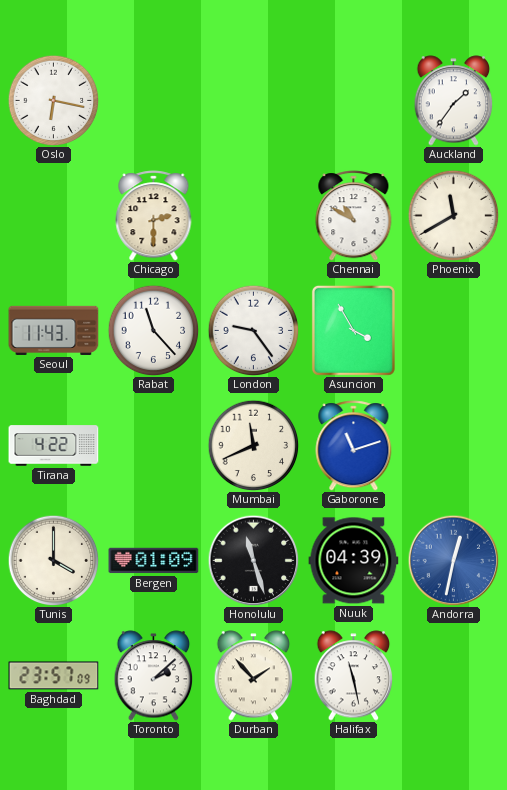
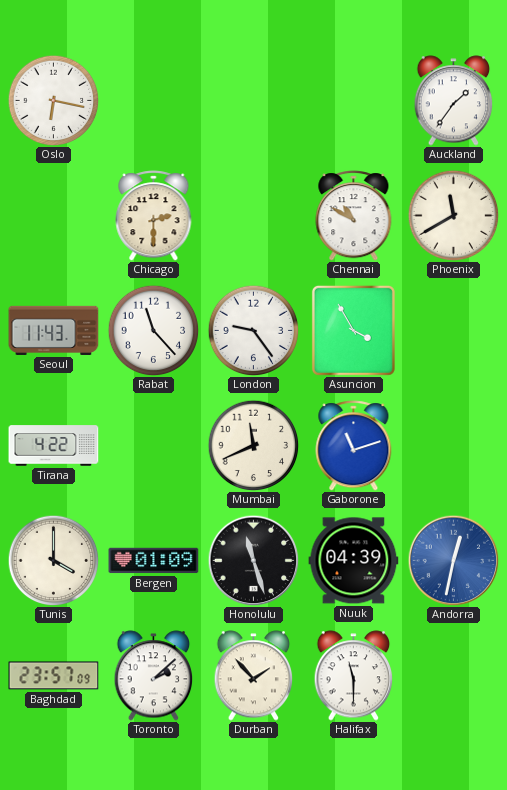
Halifax: 11:28 -> 11:30 (354, 676)
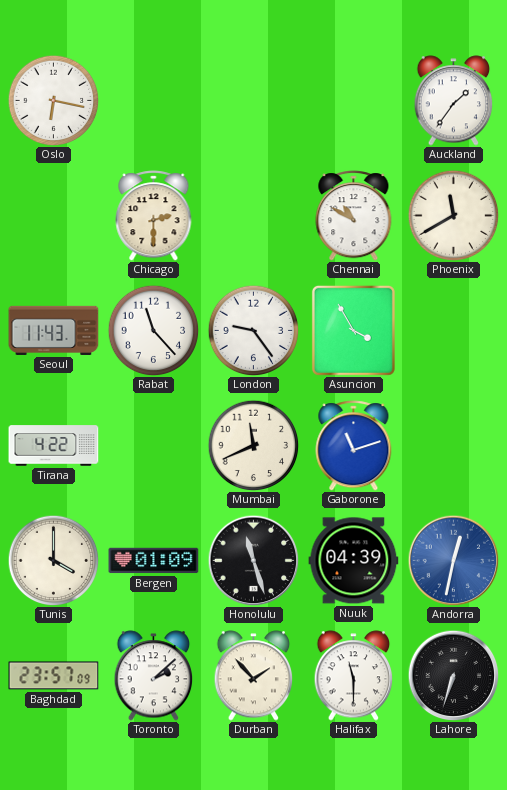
Lahore: none -> 6:33 (453, 675)
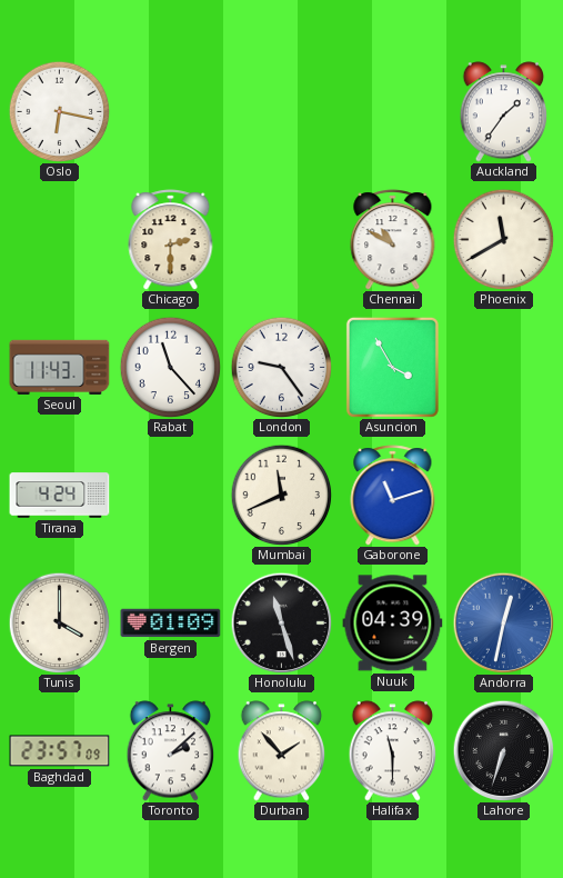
Tirana: 4:22 -> 4:24 (60, 496)
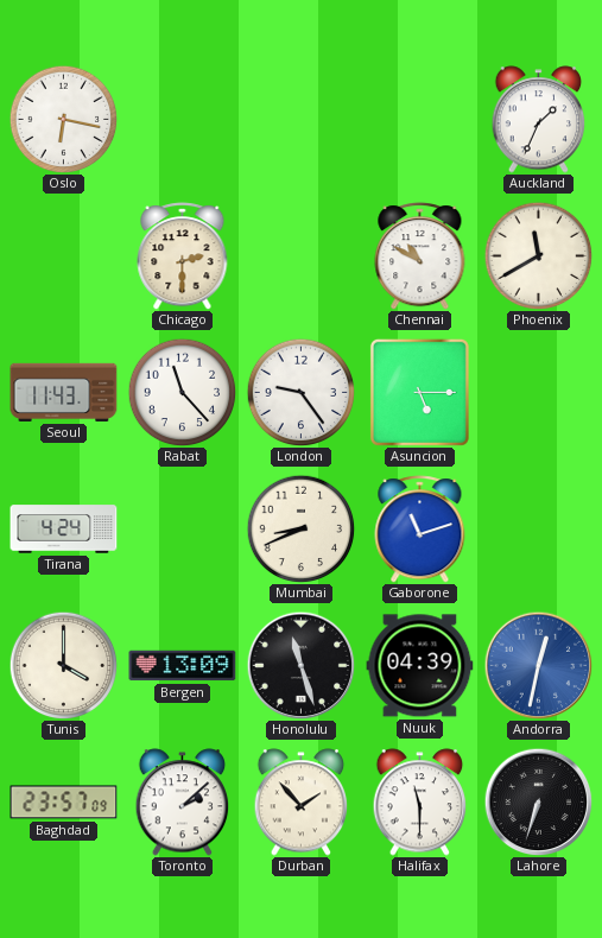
Auckland: 1:36 -> 1:34 (539, 120)
Asuncion: 3:55 -> 5:15 (419, 392)
Mumbai: 11:41 -> 8:41 (300, 528)
Bergen: 01:09 -> 13:09 (183, 666)
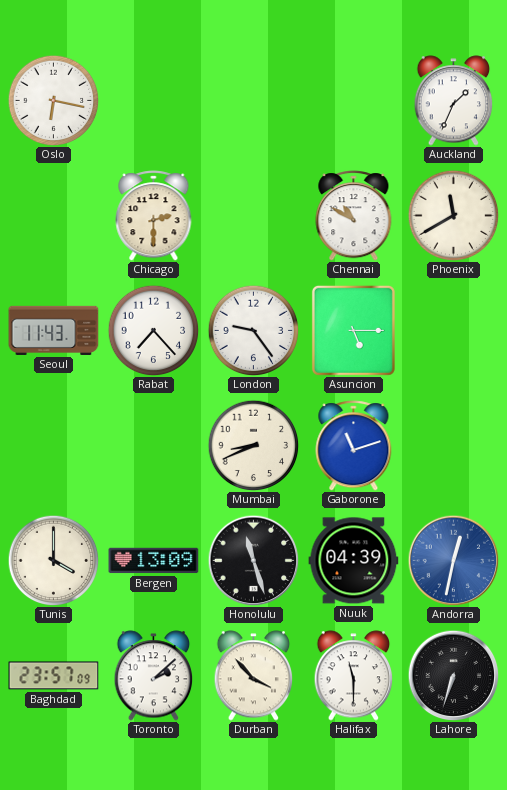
Rabat: 11:23 -> 7:23 (153, 330)
Tirana: 4:24 -> none (64, 530)
Durban: 1:53 -> 3:53 (254, 676)
